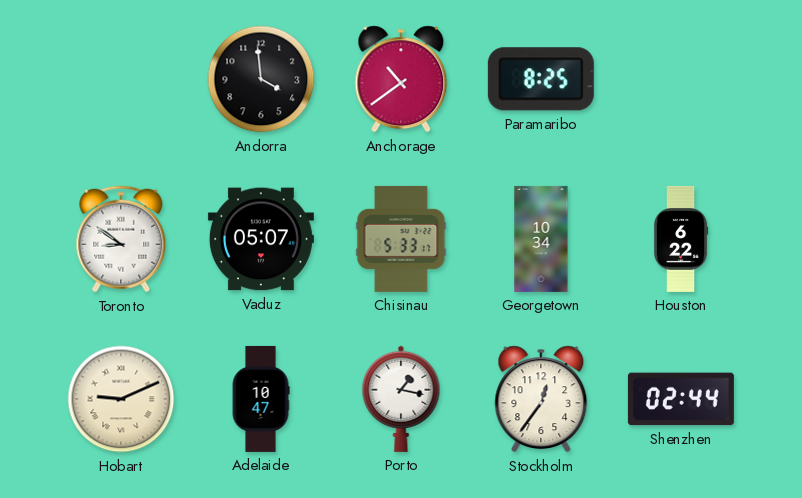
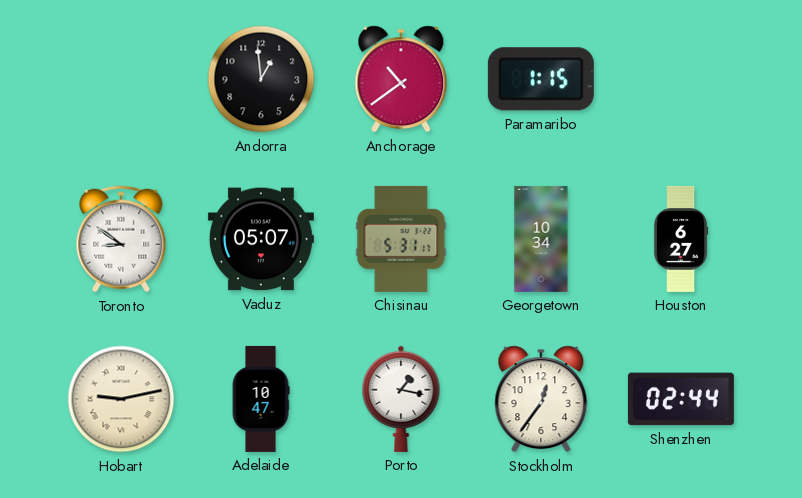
Andorra: 3:59 -> 12:59 (261, 79)
Paramaribo: 8:25 -> 1:15 (541, 79)
Chisinau: 5:33 -> 5:31 (401, 239)
Houston: 6:22 -> 6:27 (681, 239)
Hobart: 9:11 -> 9:13 (121, 399)
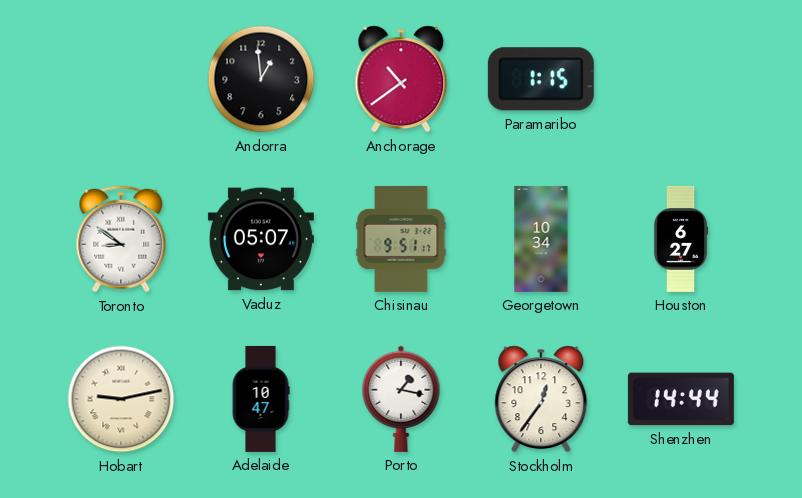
Chisinau: 5:31 -> 9:51 (401, 239)
Shenzhen: 02:44 -> 14:44 (681, 399)
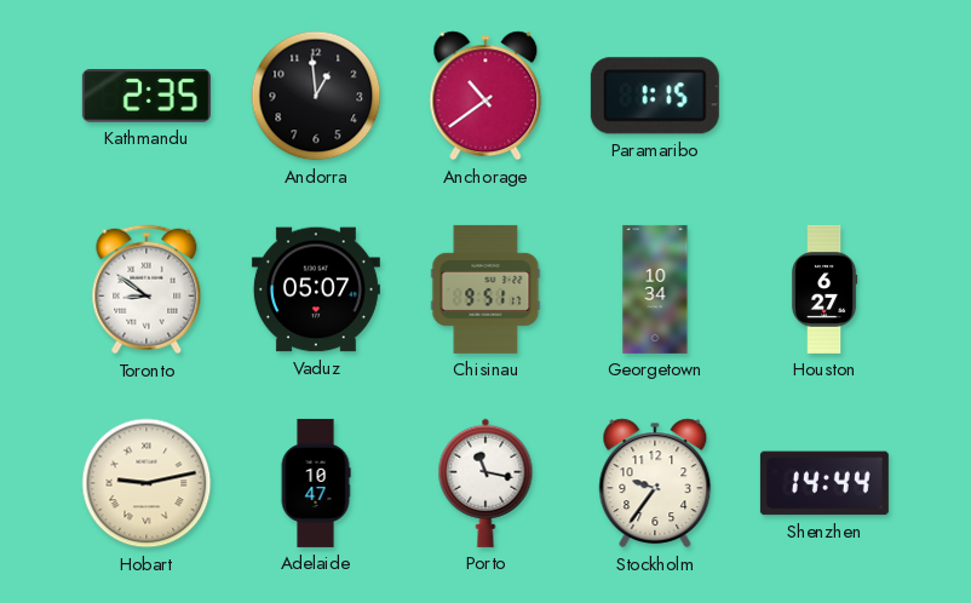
Kathmandu: none -> 2:35 (146, 96)
Porto: 1:17 -> 11:17 (485, 483)
Stockholm: 12:36 -> 9:36 (655, 483)
